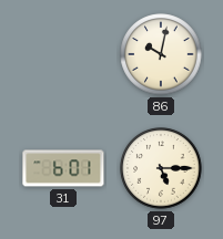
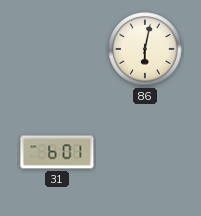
86: 10:02 -> 6:02 (145, 49)
97: 5:15 -> none (161, 168)
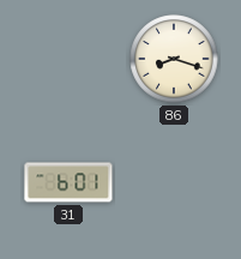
86: 6:02 -> 8:18 (174, 59)
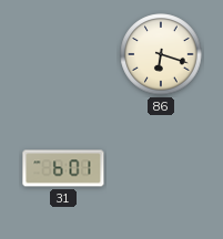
86: 8:18 -> 6:18 (161, 54)
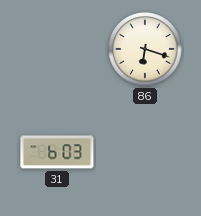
31: 6:01 -> 6:03 (57, 152)
